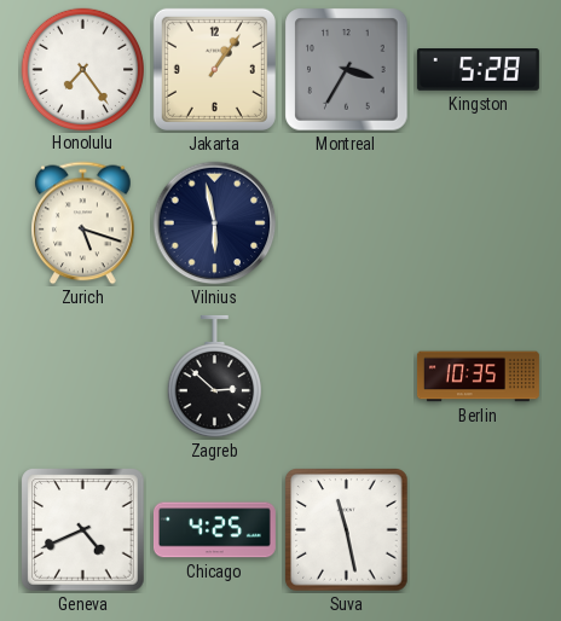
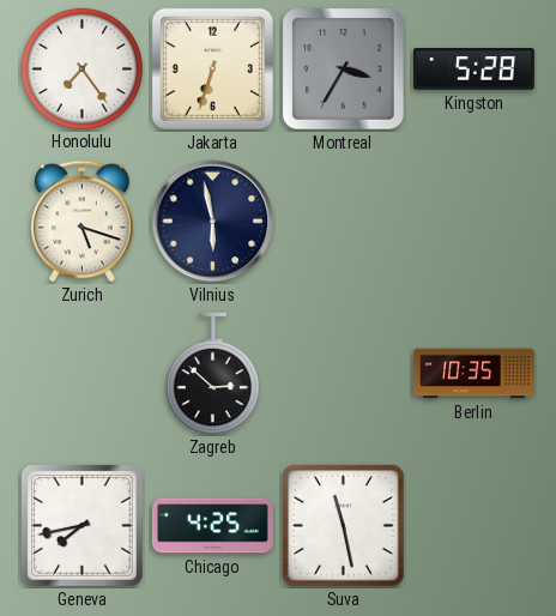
Jakarta: 1:06 -> 6:33 (212, 68)
Geneva: 4:41 -> 7:43 (83, 526)
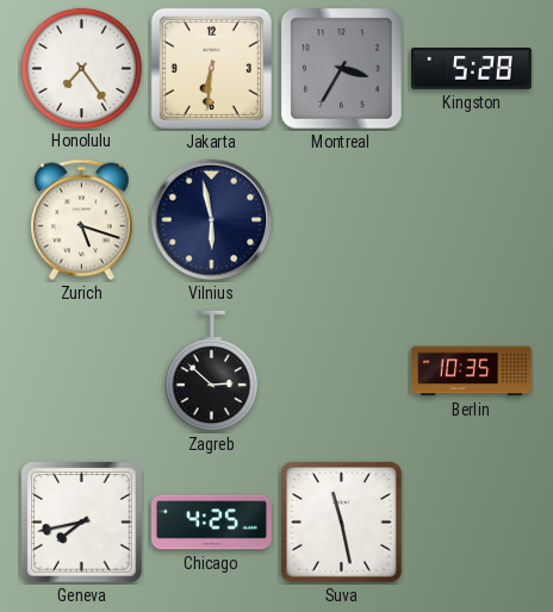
Jakarta: 6:33 -> 6:31 (211, 68)
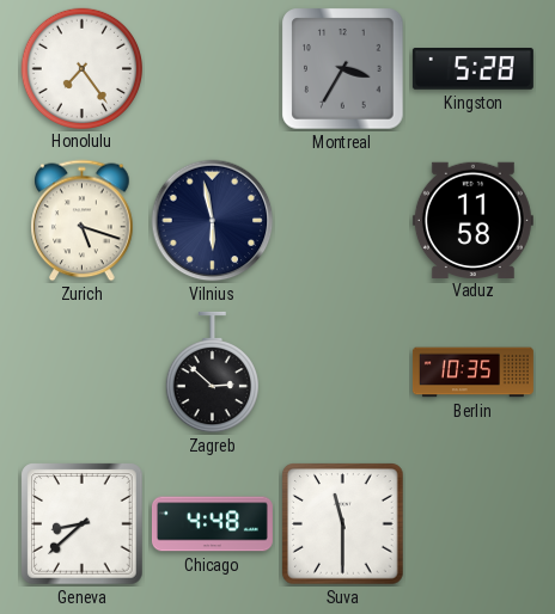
Jakarta: 6:31 -> none (211, 68)
Vaduz: none -> 11:58 (472, 220)
Geneva: 7:43 -> 8:38 (83, 524)
Chicago: 4:25 -> 4:48 (212, 524)
Suva: 11:28 -> 11:30 (343, 524)
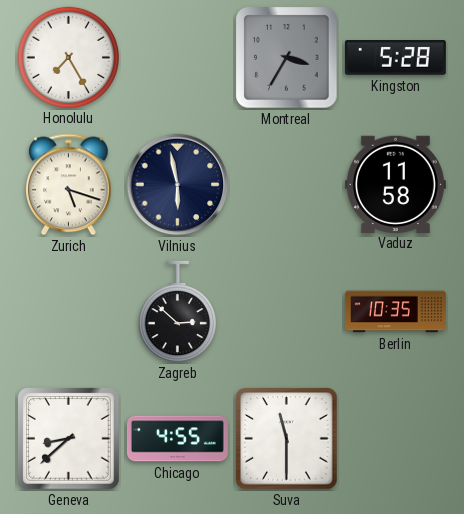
Honolulu: 7:24 -> 7:25 (68, 57)
Chicago: 4:48 -> 4:55 (177, 439)
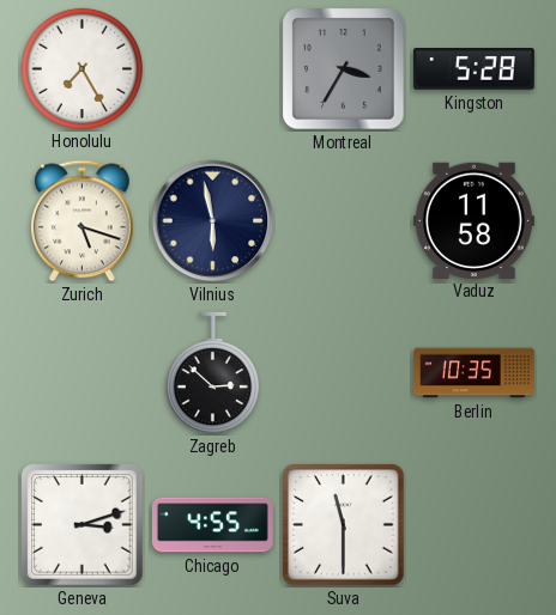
Geneva: 8:38 -> 3:12 (83, 525)
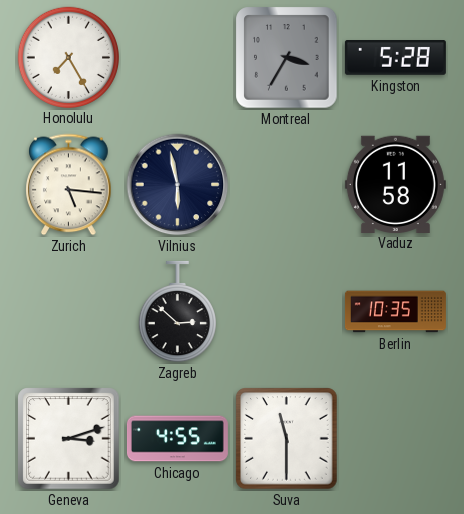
Zurich: 5:18 -> 5:16 (69, 185)
